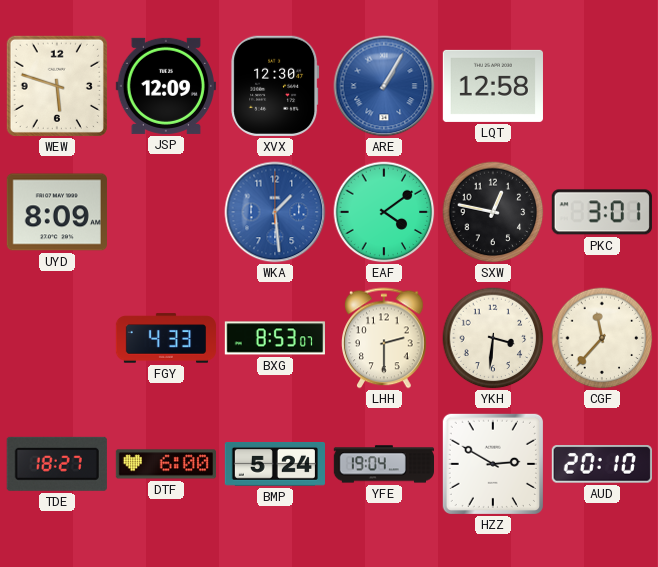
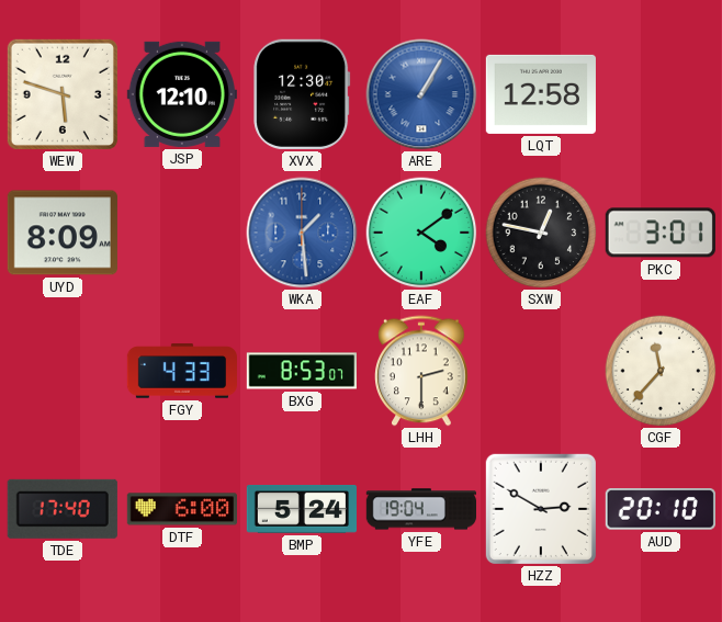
JSP: 12:09 -> 12:10 (182, 94)
YKH: 3:31 -> none (493, 338)
TDE: 18:27 -> 17:40 (63, 509)
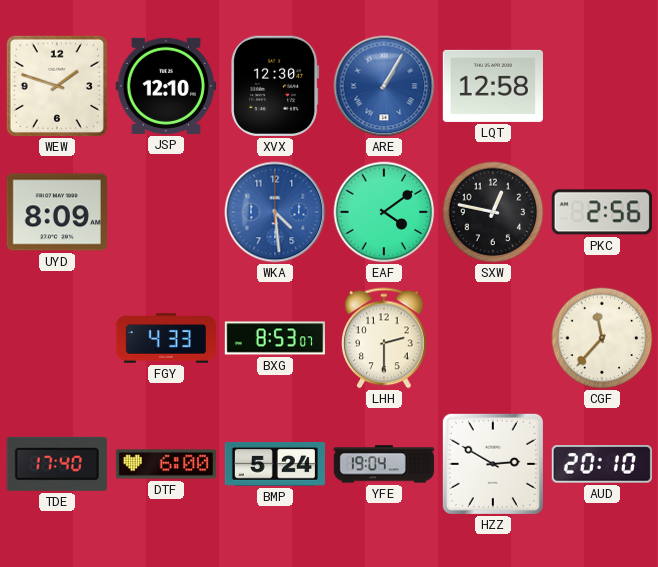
WEW: 5:48 -> 1:48 (57, 86)
WKA: 1:29 -> 4:29 (275, 212)
PKC: 3:01 -> 2:56 (602, 212)
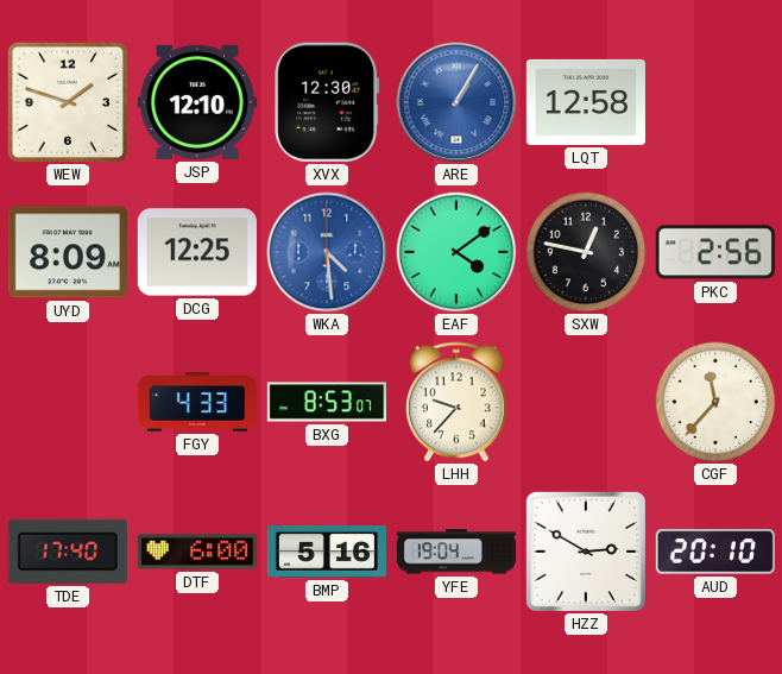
DCG: none -> 12:25 (197, 252)
LHH: 2:30 -> 9:37 (458, 402)
BMP: 5:24 -> 5:16 (326, 553)
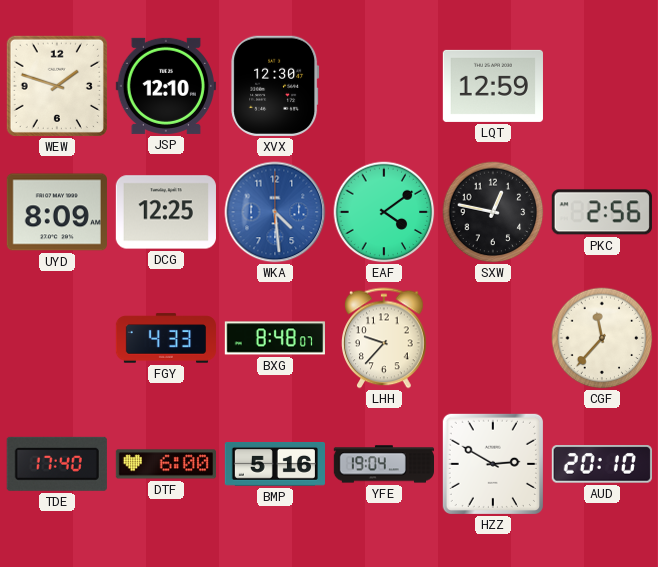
ARE: 1:05 -> none (456, 102)
LQT: 12:58 -> 12:59 (493, 86)
BXG: 8:53 -> 8:48 (274, 338)
